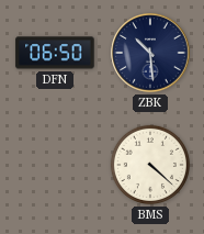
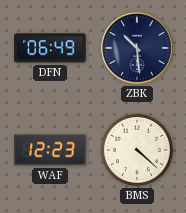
DFN: 06:50 -> 06:49 (50, 48)
WAF: none -> 12:23 (50, 150)
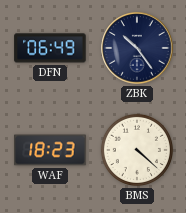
ZBK: 10:29 -> 10:24 (137, 48)
WAF: 12:23 -> 18:23 (50, 150)
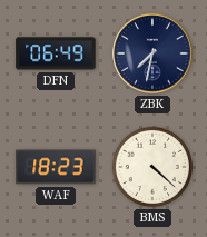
ZBK: 10:24 -> 7:32 (152, 53)
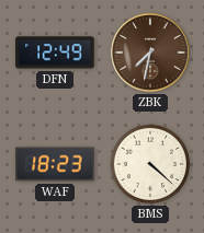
DFN: 06:49 -> 12:49 (55, 53)
ZBK dial: navy -> brown (150, 53)
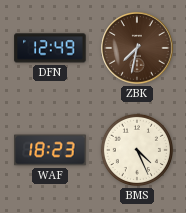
BMS: 4:22 -> 4:26 (137, 150)
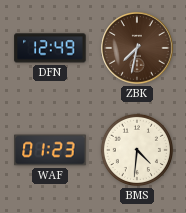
WAF: 18:23 -> 01:23 (50, 150)
BMS: 4:26 -> 4:31 (137, 150)
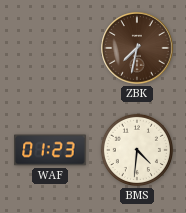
DFN: 12:49 -> none (50, 48)
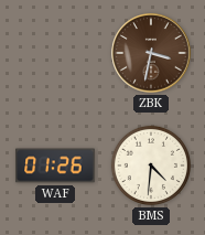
ZBK: 7:32 -> 3:32 (151, 53)
WAF: 01:23 -> 01:26 (55, 165)
